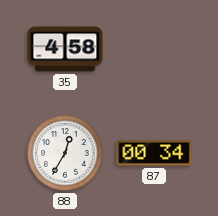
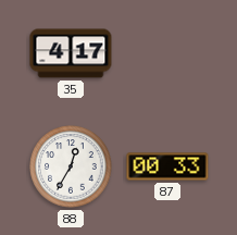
35: 4:58 -> 4:17 (71, 53)
87: 00:34 -> 00:33 (167, 166)
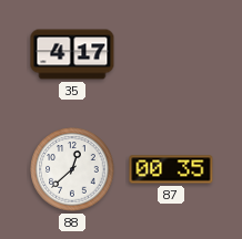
88: 12:35 -> 12:38 (72, 169)
87: 00:33 -> 00:35 (171, 169)
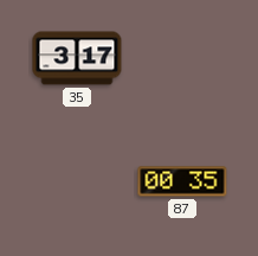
35: 4:17 -> 3:17 (77, 58)
88: 12:38 -> none (72, 169)
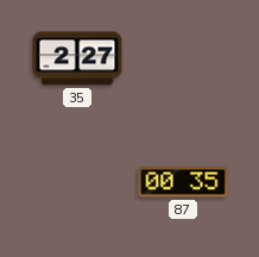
35: 3:17 -> 2:27 (77, 58)
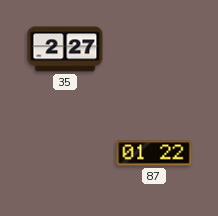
87: 00:35 -> 01:22 (154, 153)
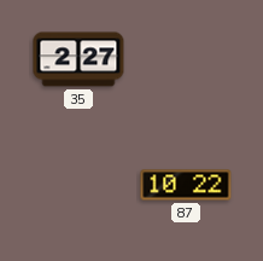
87: 01:22 -> 10:22 (186, 185)
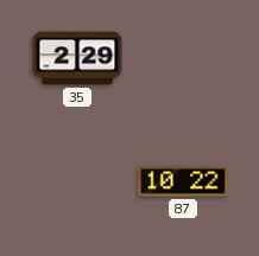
35: 2:27 -> 2:29 (77, 58)
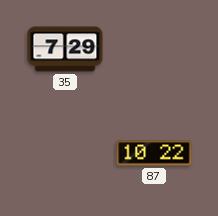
35: 2:29 -> 7:29 (65, 49)
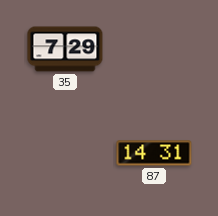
87: 10:22 -> 14:31 (154, 153)
